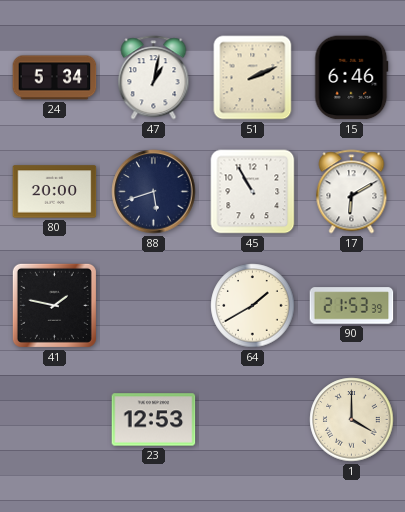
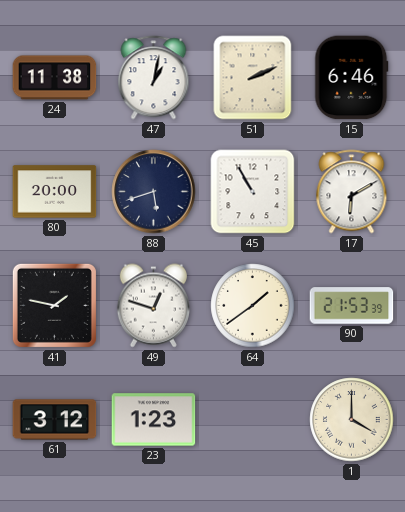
24: 5:34 -> 11:38 (55, 78)
49: none -> 12:48 (153, 306)
64: 1:40 -> 1:39 (253, 306)
61: none -> 3:12 (55, 420)
23: 12:53 -> 1:23 (154, 420)
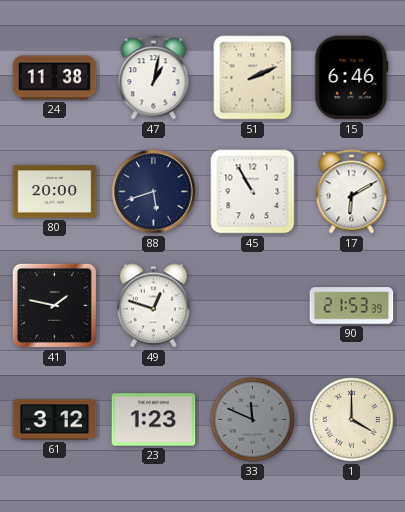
64: 1:39 -> none (253, 306)
33: none -> 11:49 (253, 420)
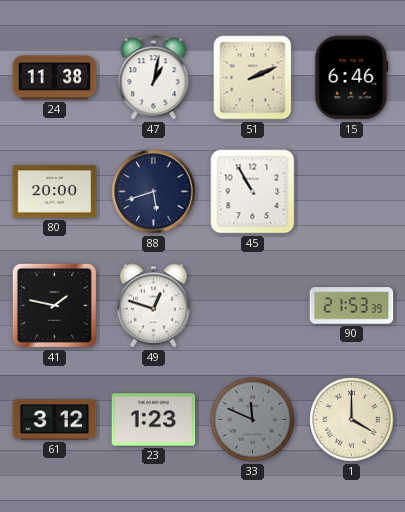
17: 6:10 -> none (352, 192)
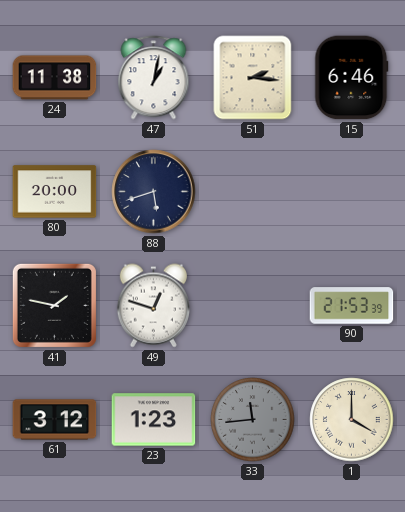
51: 2:11 -> 2:16 (253, 78)
45: 10:55 -> none (253, 192)
33: 11:49 -> 11:44 (253, 420)
